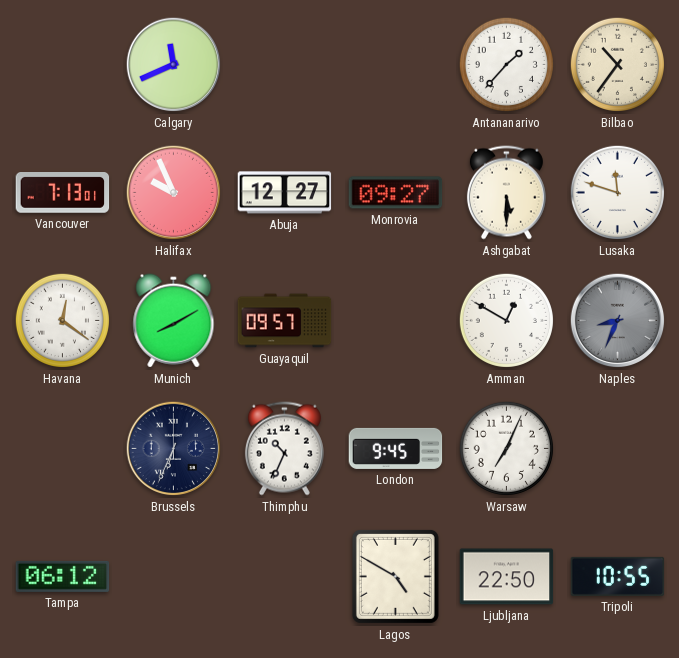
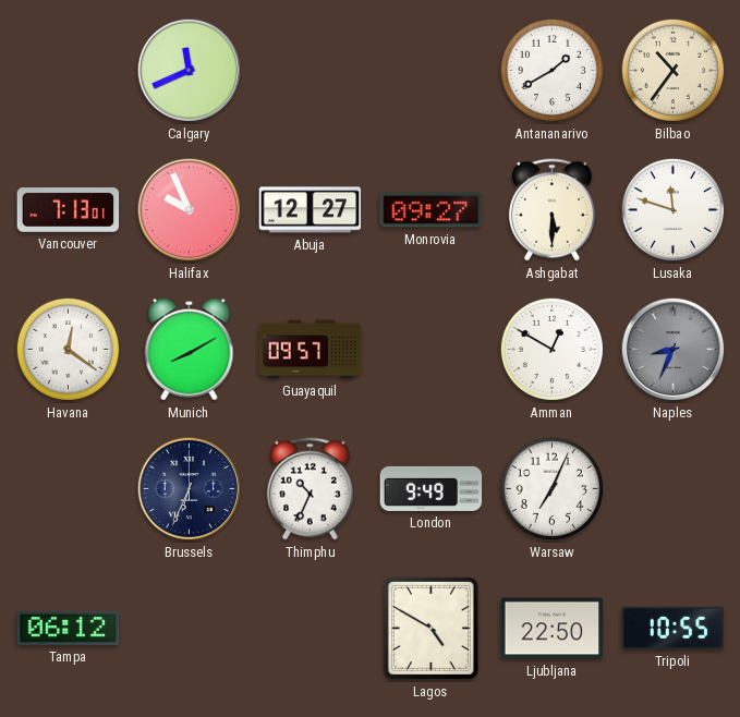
Antananarivo: 1:37 -> 1:40 (551, 70)
London: 9:45 -> 9:49 (432, 488)
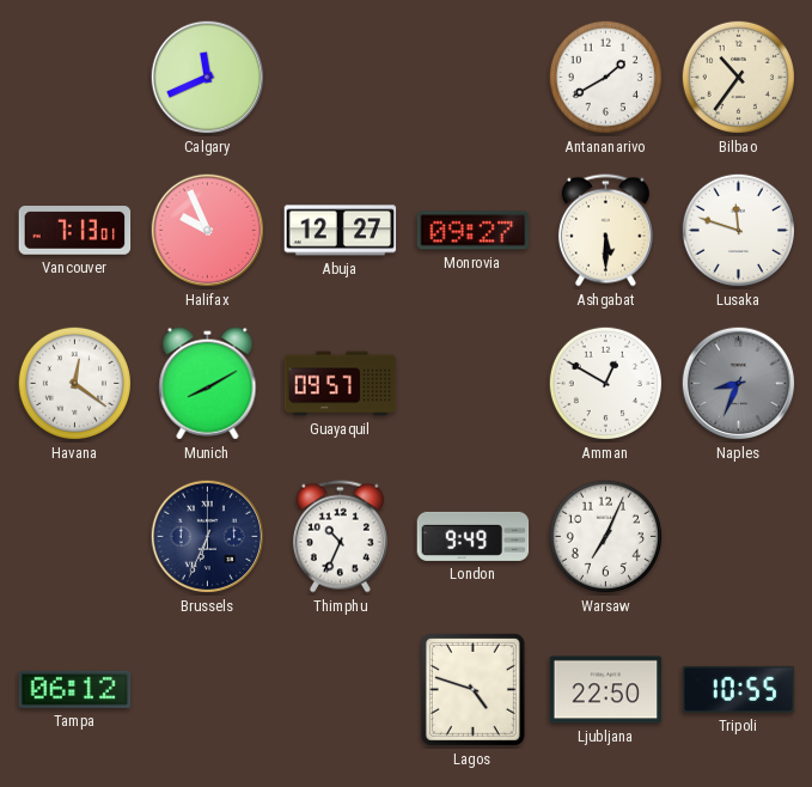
Lagos: 4:50 -> 4:48 (472, 689)
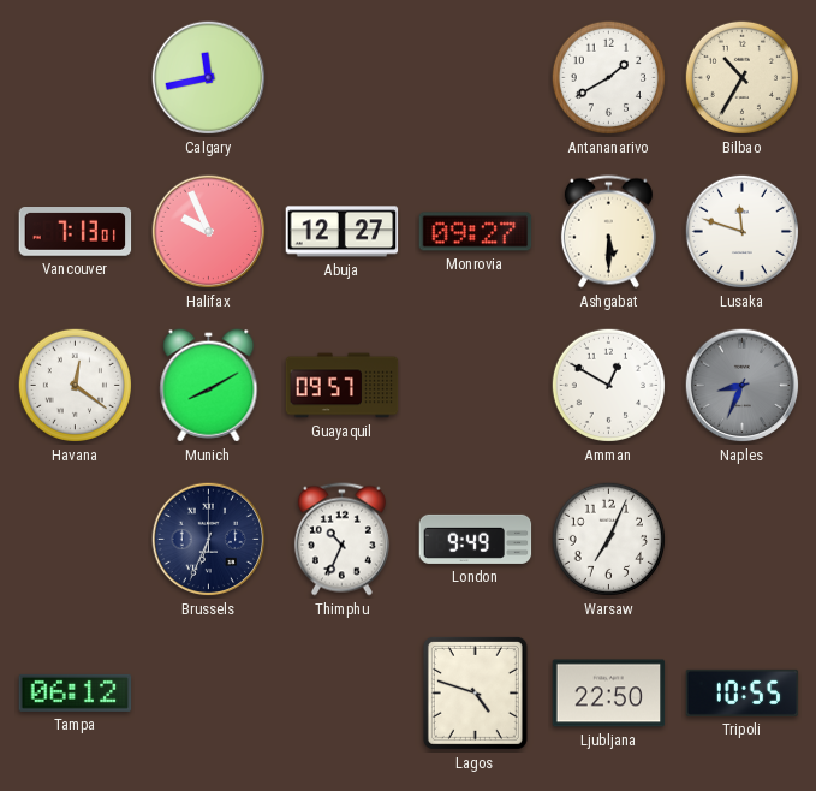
Calgary: 11:41 -> 11:43 (209, 78)
Bilbao: 10:36 -> 10:35 (741, 77)
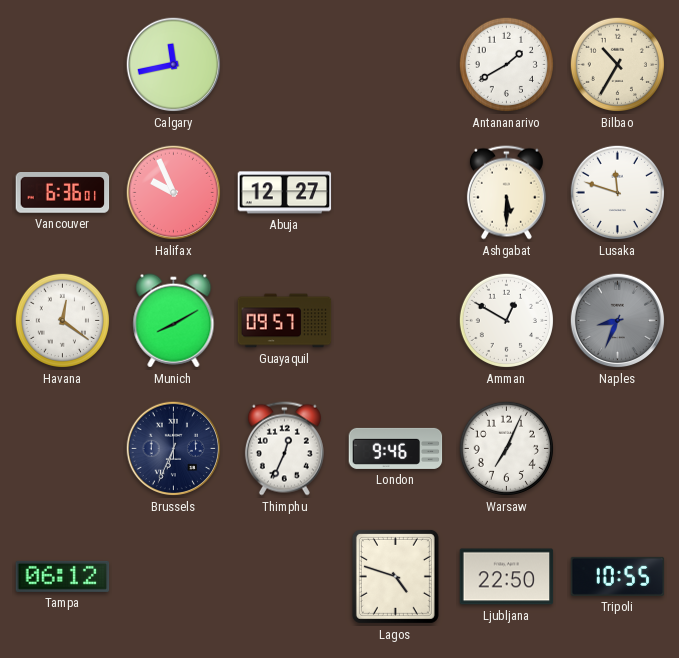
Vancouver: 7:13 -> 6:36 (63, 193)
Monrovia: 09:27 -> none (476, 232)
Thimphu: 10:34 -> 12:34 (284, 449)
London: 9:49 -> 9:46 (396, 448)
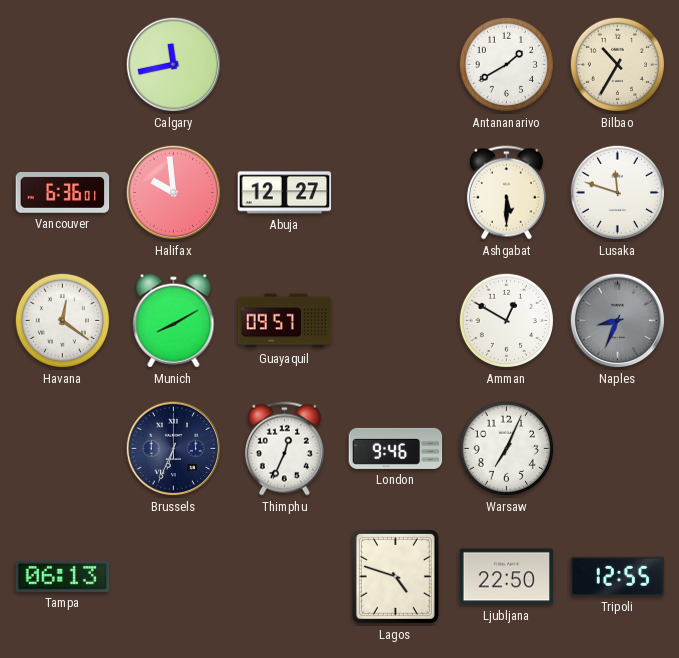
Halifax: 9:56 -> 9:59 (174, 193)
Tampa: 06:12 -> 06:13 (63, 576)
Tripoli: 10:55 -> 12:55 (618, 576)
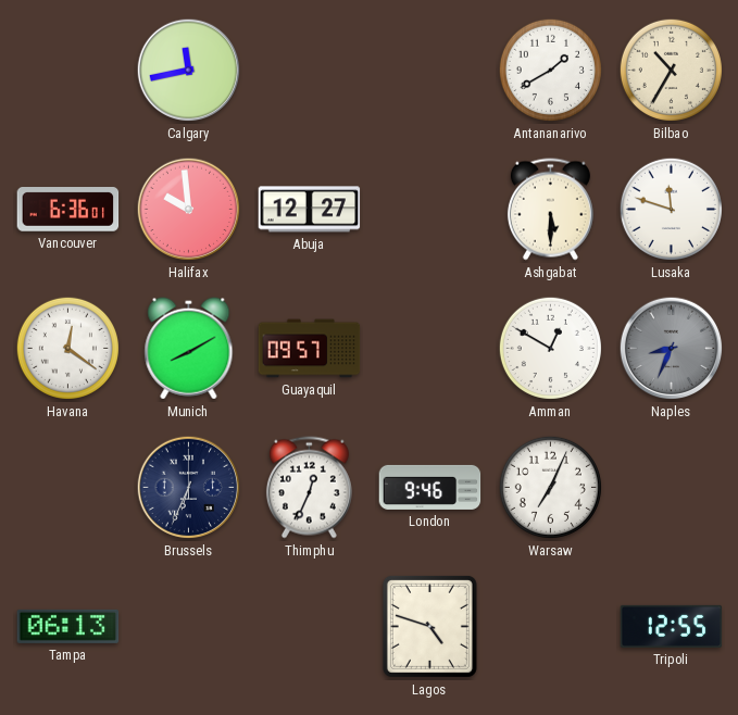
Ljubljana: 22:50 -> none (507, 577)
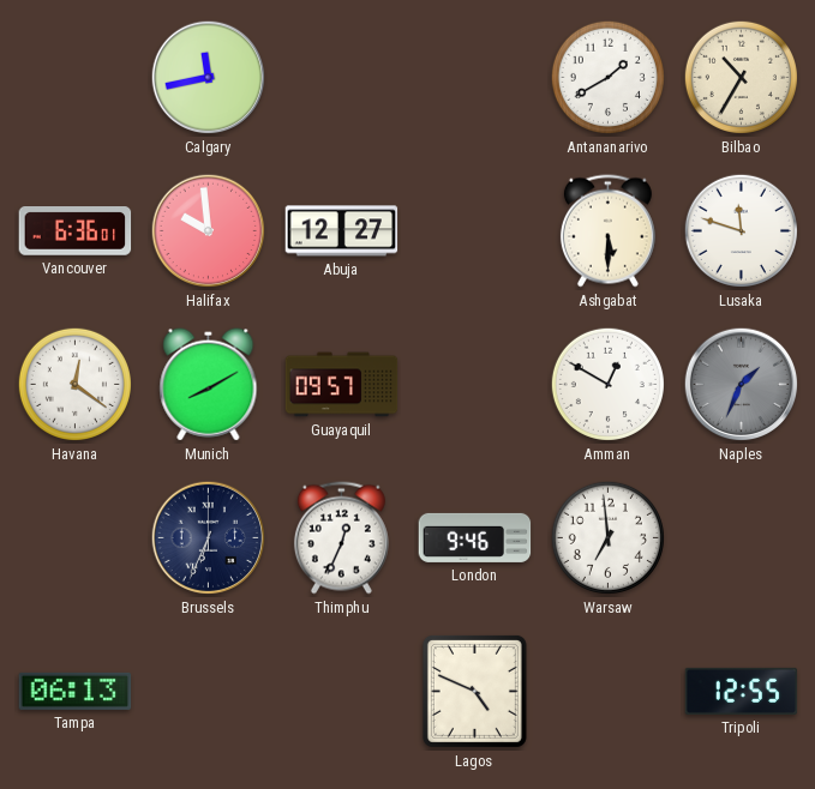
Naples: 8:34 -> 1:34 (742, 385)
Warsaw: 7:04 -> 6:59 (607, 537)
Lagos: 4:48 -> 4:49 (474, 691)
